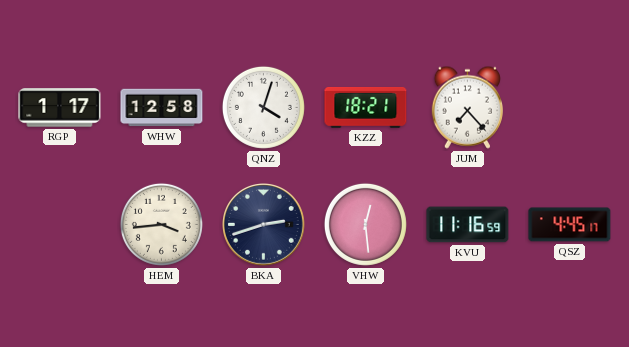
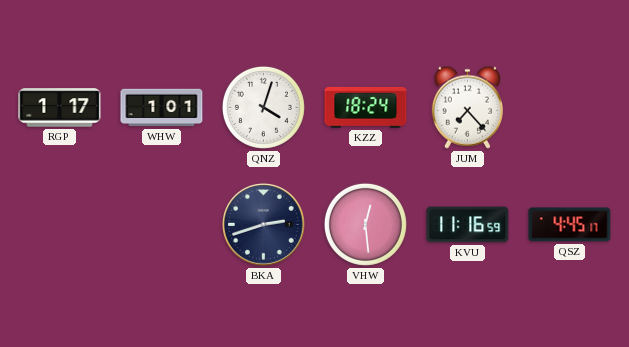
WHW: 12:58 -> 1:01 (162, 108)
KZZ: 18:21 -> 18:24 (366, 107)
HEM: 3:44 -> none (161, 224)
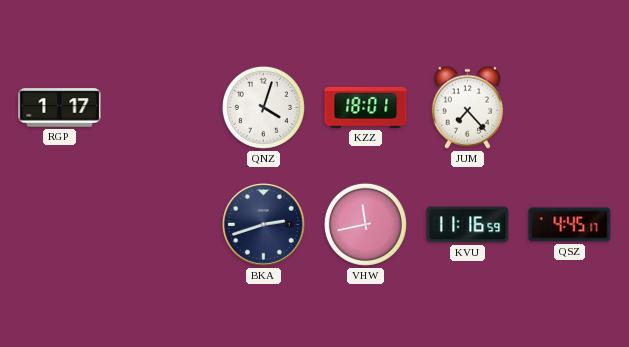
WHW: 1:01 -> none (162, 108)
KZZ: 18:24 -> 18:01 (366, 107)
VHW: 12:29 -> 11:43 (365, 224)
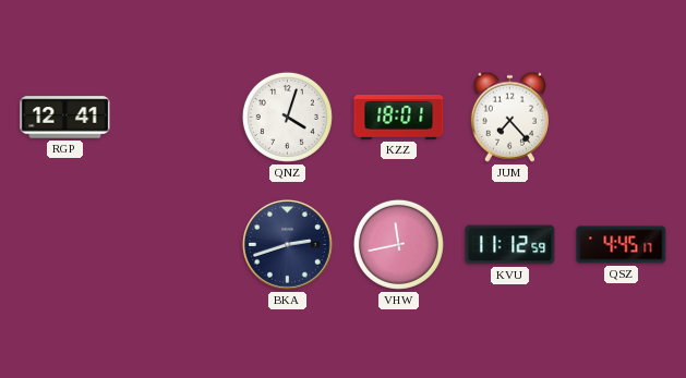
RGP: 1:17 -> 12:41 (65, 118)
KVU: 11:16 -> 11:12 (510, 245)
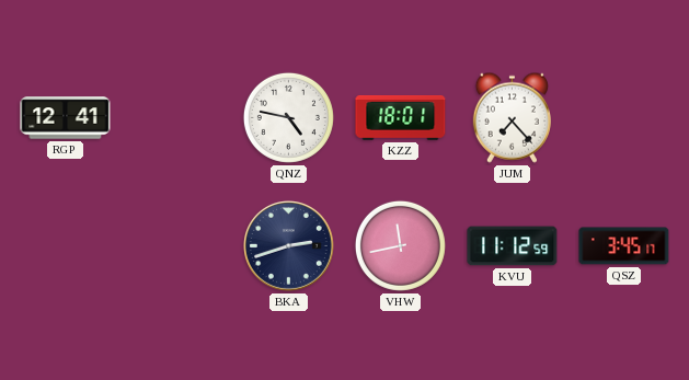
QNZ: 4:03 -> 4:47 (288, 117)
QSZ: 4:45 -> 3:45 (624, 246)
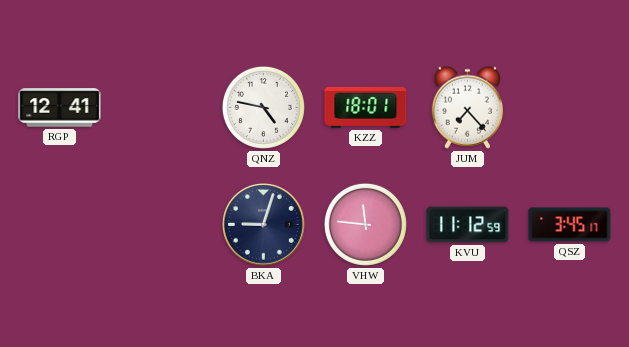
BKA: 2:42 -> 9:03 (264, 225)
VHW: 11:43 -> 11:46 (365, 224)
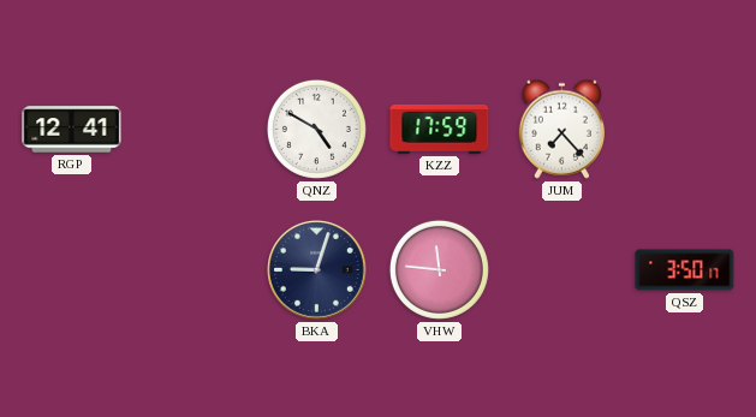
QNZ: 4:47 -> 4:50 (316, 129)
KZZ: 18:01 -> 17:59 (440, 129)
KVU: 11:12 -> none (468, 225)
QSZ: 3:45 -> 3:50 (685, 270)
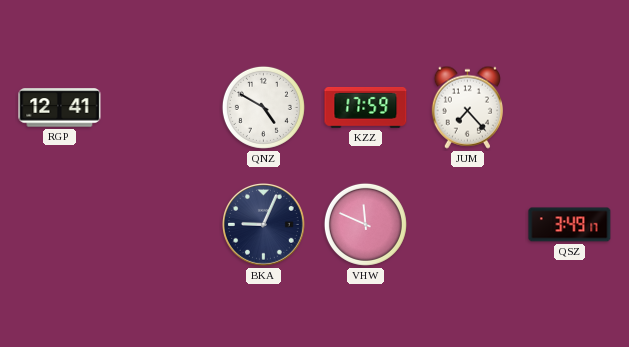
BKA: 9:03 -> 9:04 (264, 225)
VHW: 11:46 -> 11:49 (365, 224)
QSZ: 3:50 -> 3:49 (570, 225)
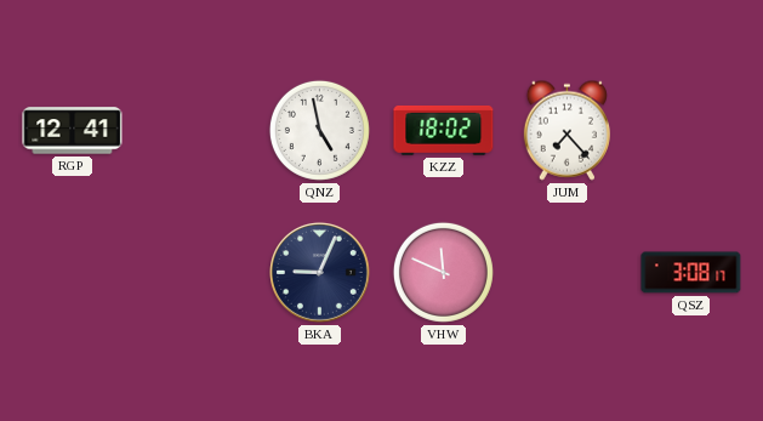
QNZ: 4:50 -> 4:58 (319, 130)
KZZ: 17:59 -> 18:02 (444, 130)
QSZ: 3:49 -> 3:08 (691, 273)
